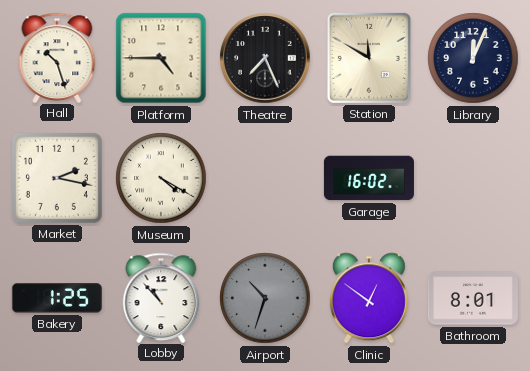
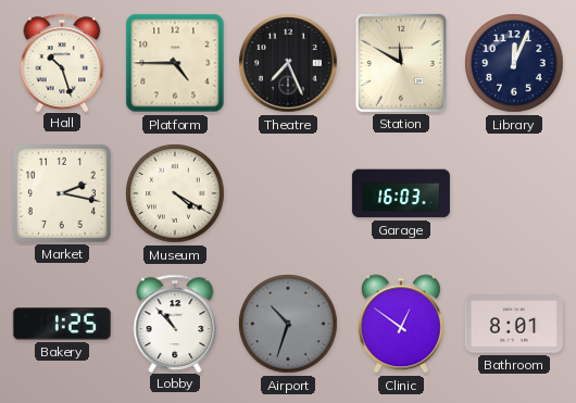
Garage: 16:02 -> 16:03 (401, 193)
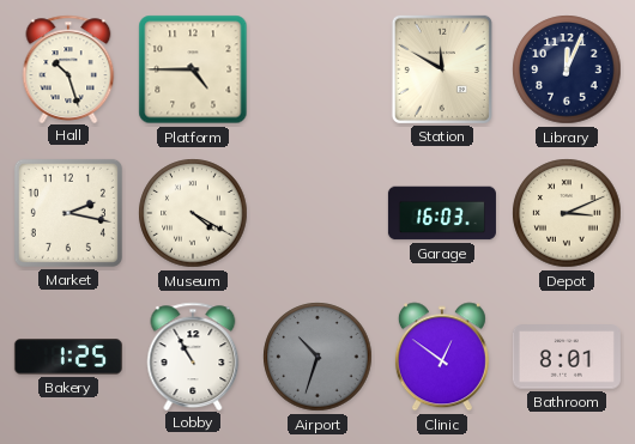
Theatre: 7:26 -> none (288, 63)
Depot: none -> 3:11 (567, 213)
Lobby: 10:53 -> 10:55 (193, 355)
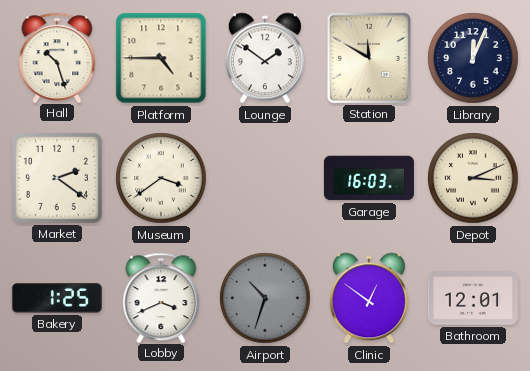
Lounge: none -> 1:51 (265, 58)
Market: 2:17 -> 2:21 (57, 178)
Museum: 4:20 -> 3:39 (161, 178)
Lobby: 10:55 -> 3:41 (161, 297)
Bathroom: 8:01 -> 12:01 (473, 298)
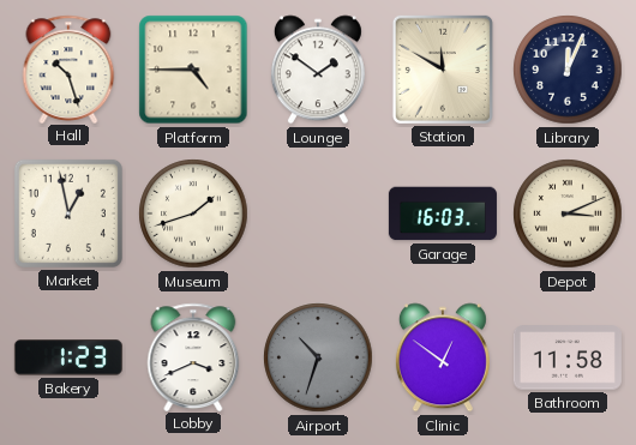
Market: 2:21 -> 12:58 (68, 214)
Museum: 3:39 -> 1:42 (193, 214)
Bakery: 1:25 -> 1:23 (68, 357)
Bathroom: 12:01 -> 11:58 (568, 357)
